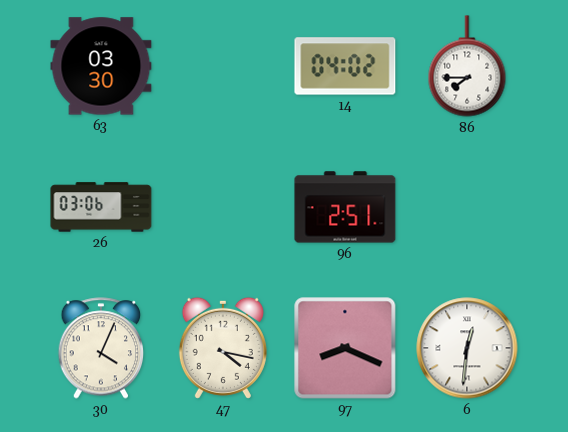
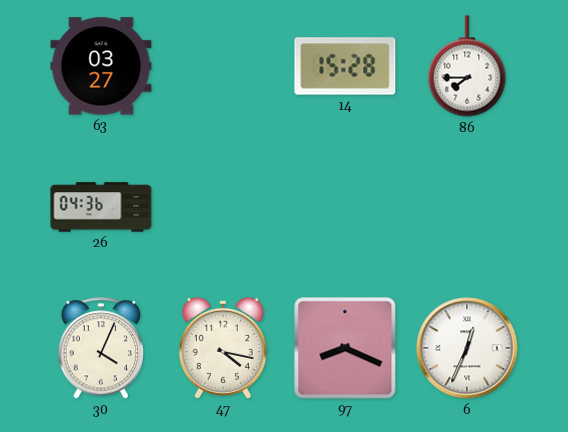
63: 03:30 -> 03:27 (101, 66)
14: 04:02 -> 15:28 (345, 66)
26: 03:06 -> 04:36 (101, 207)
96: 2:51 -> none (345, 207)
6: 12:31 -> 12:34 (467, 348)
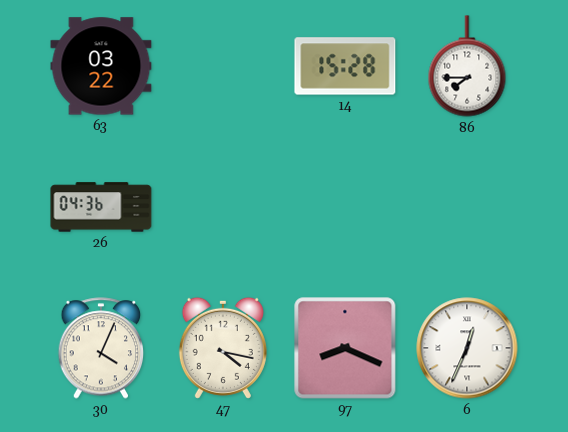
63: 03:27 -> 03:22 (101, 66)
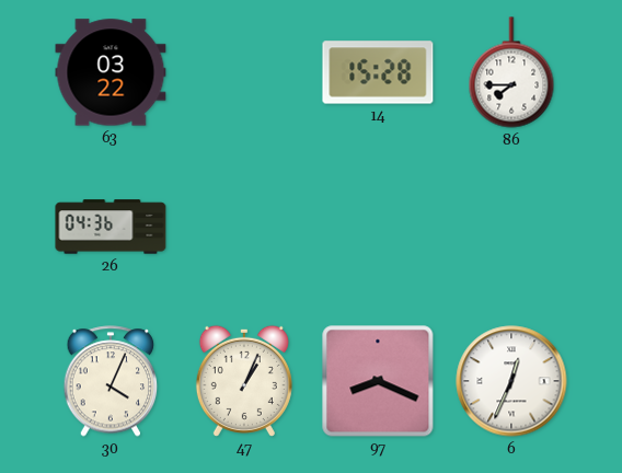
47: 4:17 -> 1:04 (244, 381)
